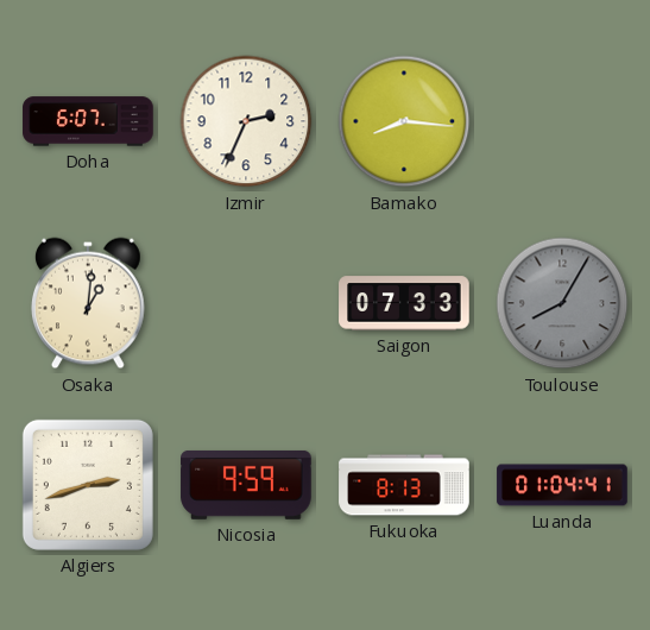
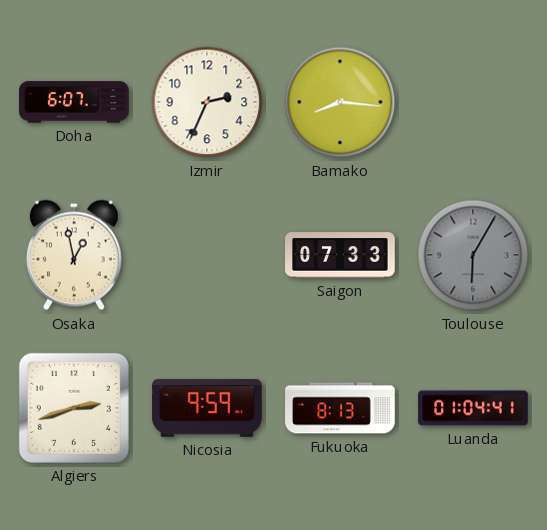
Osaka: 1:01 -> 12:58 (74, 255)
Toulouse: 8:05 -> 6:05 (473, 255)
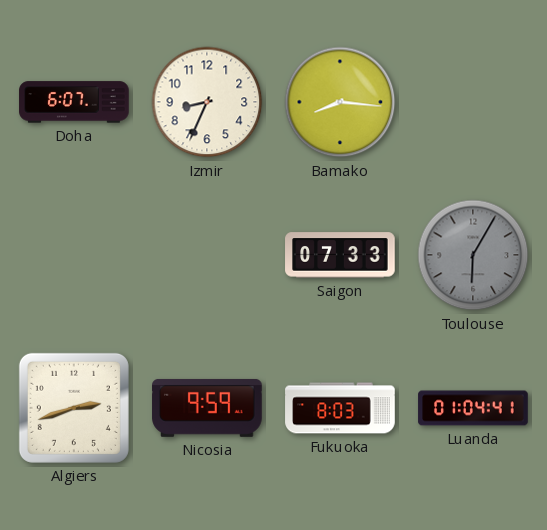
Izmir: 2:34 -> 8:34 (207, 102)
Osaka: 12:58 -> none (74, 255)
Fukuoka: 8:13 -> 8:03 (340, 408)
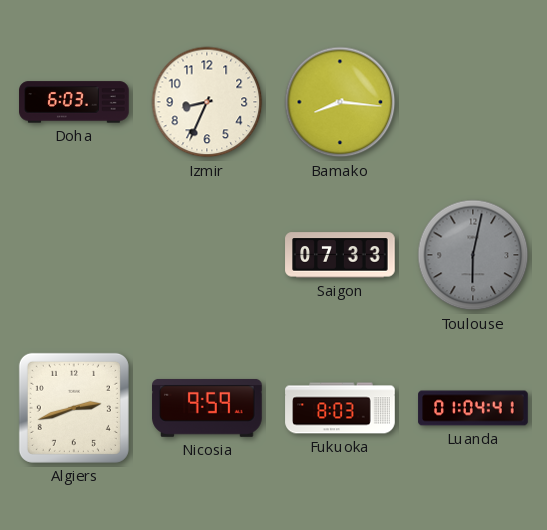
Doha: 6:07 -> 6:03 (74, 102)
Toulouse: 6:05 -> 6:02 (473, 255)
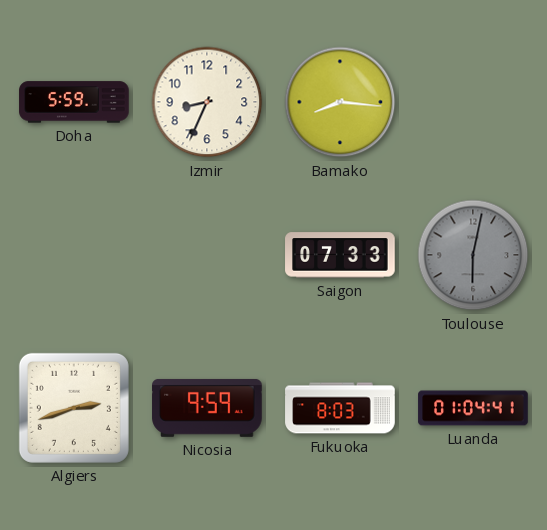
Doha: 6:03 -> 5:59 (74, 102)
